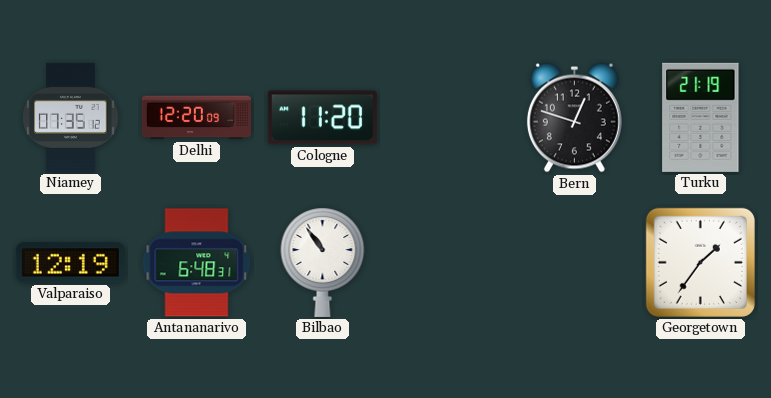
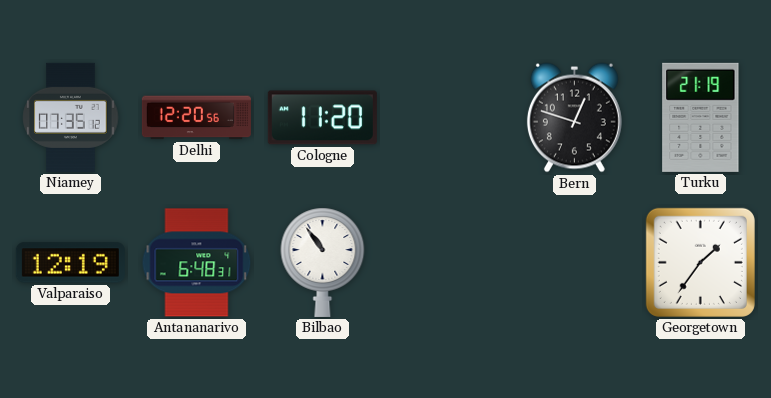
Delhi: 12:20:09 -> 12:20:56 (196, 118)
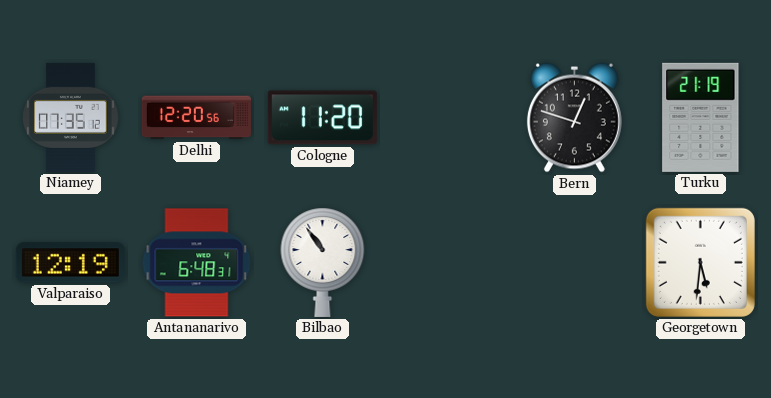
Georgetown: 1:36 -> 5:31 (700, 262)
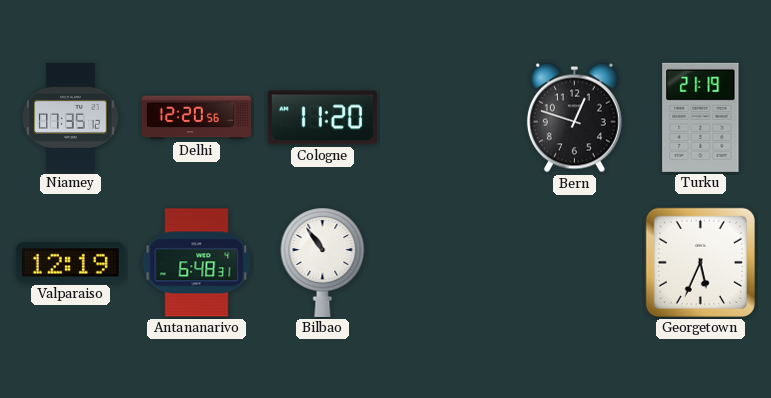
Georgetown: 5:31 -> 5:34 (700, 262)
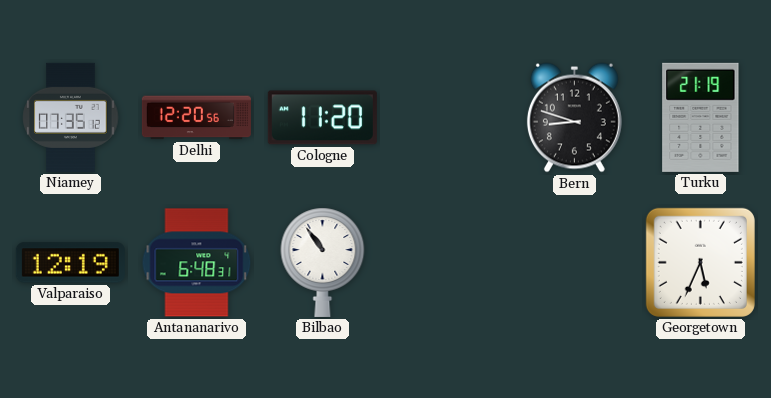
Bern: 12:48 -> 8:48 (574, 118)
